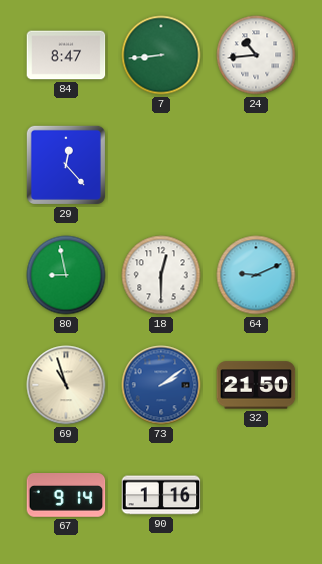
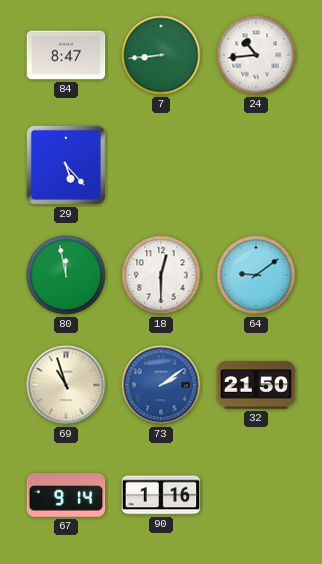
29: 12:23 -> 5:23 (66, 165)
80: 8:58 -> 11:58 (66, 275)
64: 9:11 -> 9:09 (256, 275)
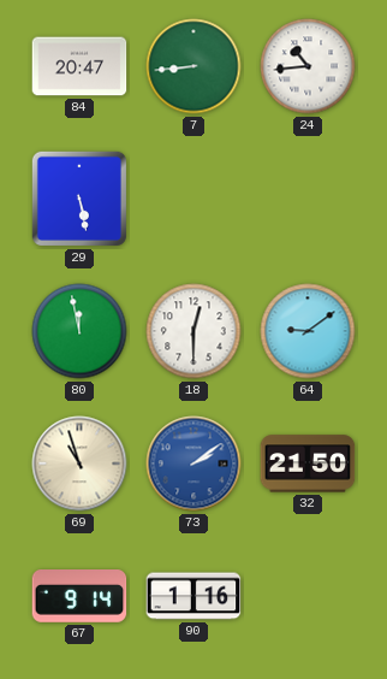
84: 8:47 -> 20:47 (79, 66)
29: 5:23 -> 5:28 (79, 199)
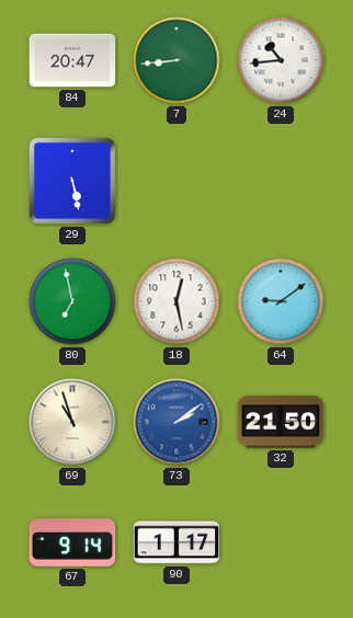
80: 11:58 -> 6:58 (72, 301)
18: 12:30 -> 12:28 (176, 301)
90: 1:16 -> 1:17 (176, 542)
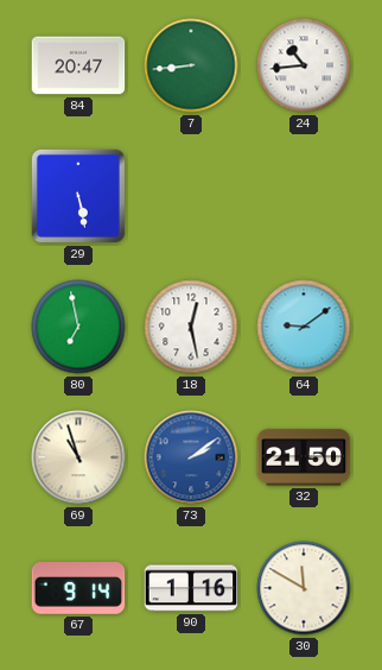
90: 1:17 -> 1:16 (191, 588)
30: none -> 11:50 (304, 588)
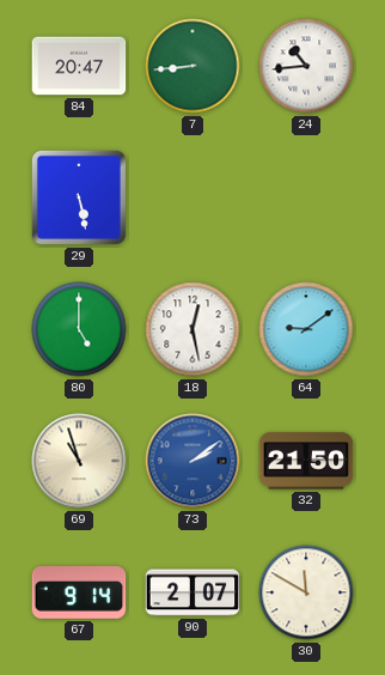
80: 6:58 -> 5:00 (79, 329)
90: 1:16 -> 2:07 (192, 592)
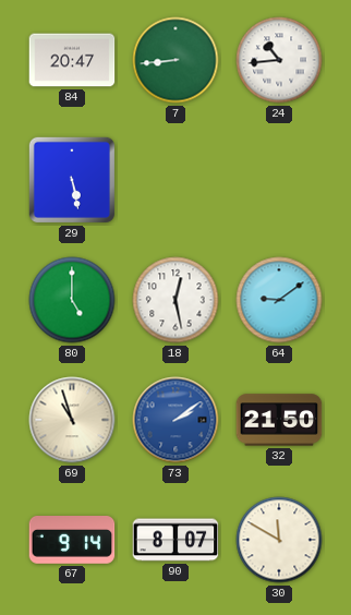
90: 2:07 -> 8:07 (175, 540)
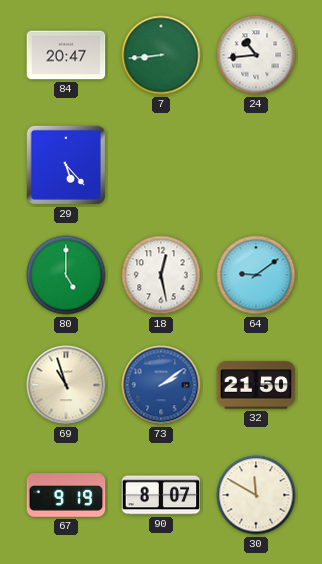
29: 5:28 -> 5:23 (66, 165)
67: 9:14 -> 9:19 (66, 496)
